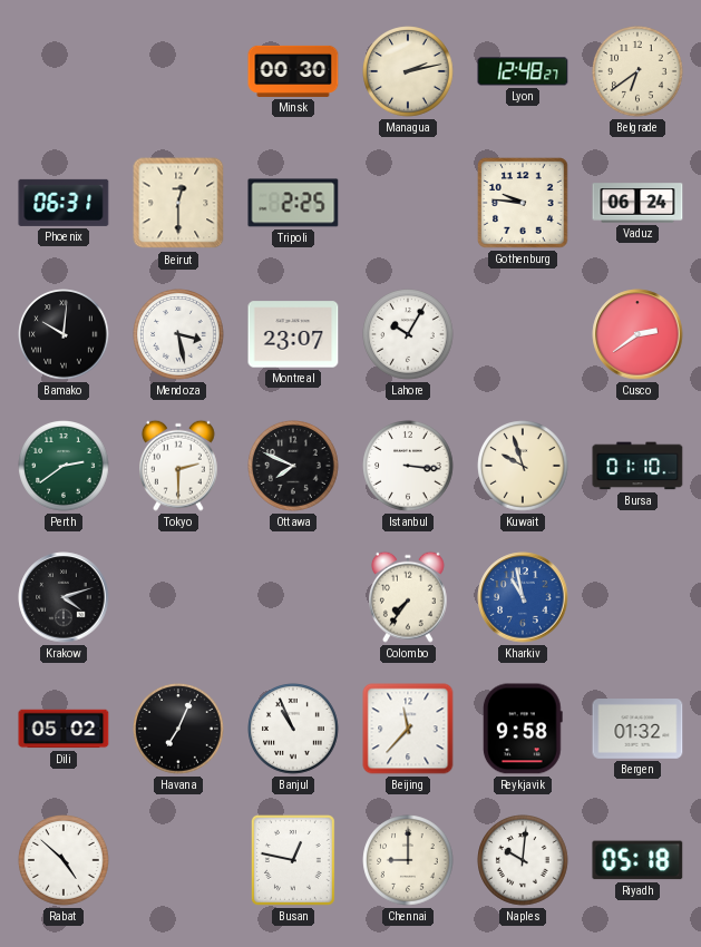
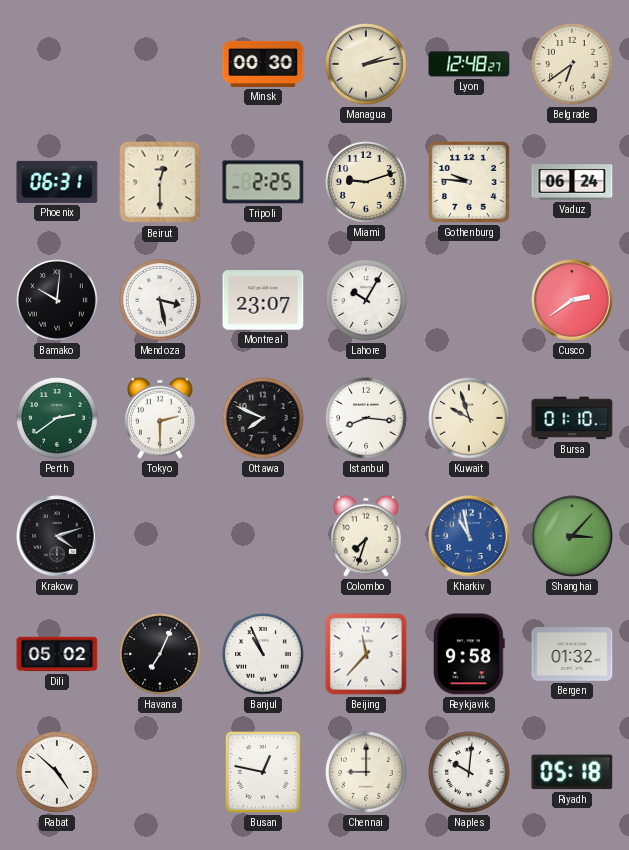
Miami: none -> 9:12 (366, 182)
Istanbul: 3:16 -> 8:16 (366, 418)
Colombo: 7:36 -> 7:33 (366, 536)
Shanghai: none -> 3:07 (572, 536)
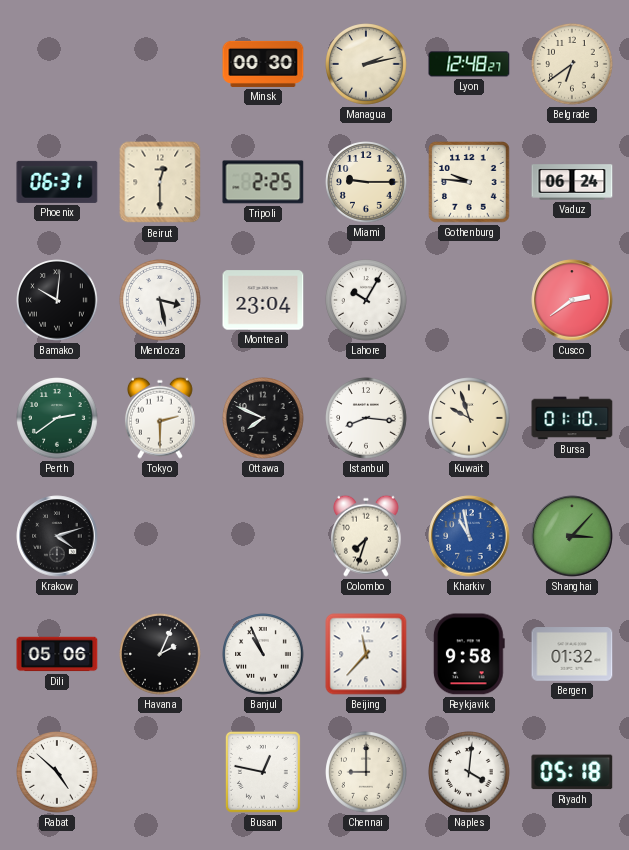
Miami: 9:12 -> 9:15 (366, 182)
Montreal: 23:07 -> 23:04 (263, 300)
Dili: 05:02 -> 05:06 (57, 654)
Havana: 7:04 -> 2:04 (160, 654)
Naples: 10:01 -> 4:01 (469, 772)
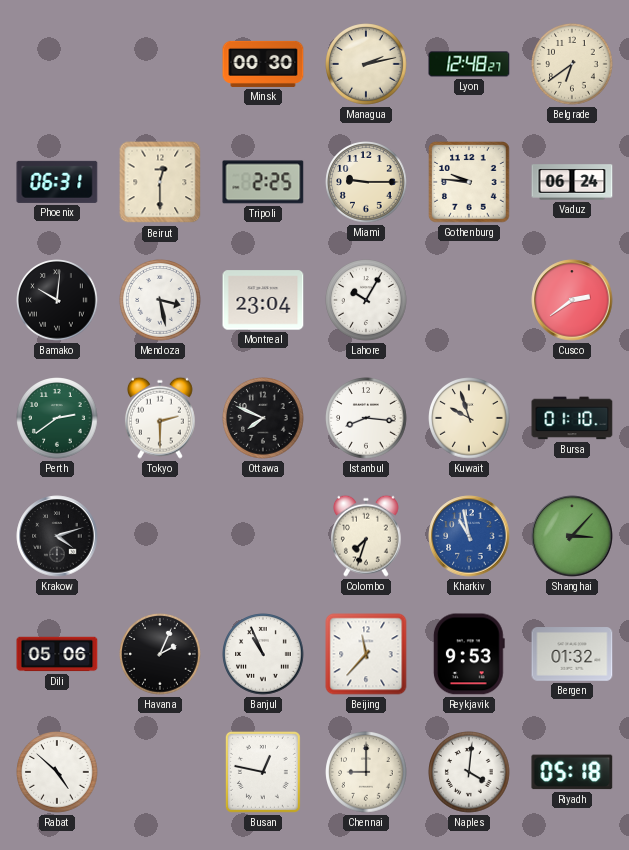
Reykjavik: 9:58 -> 9:53 (469, 654)
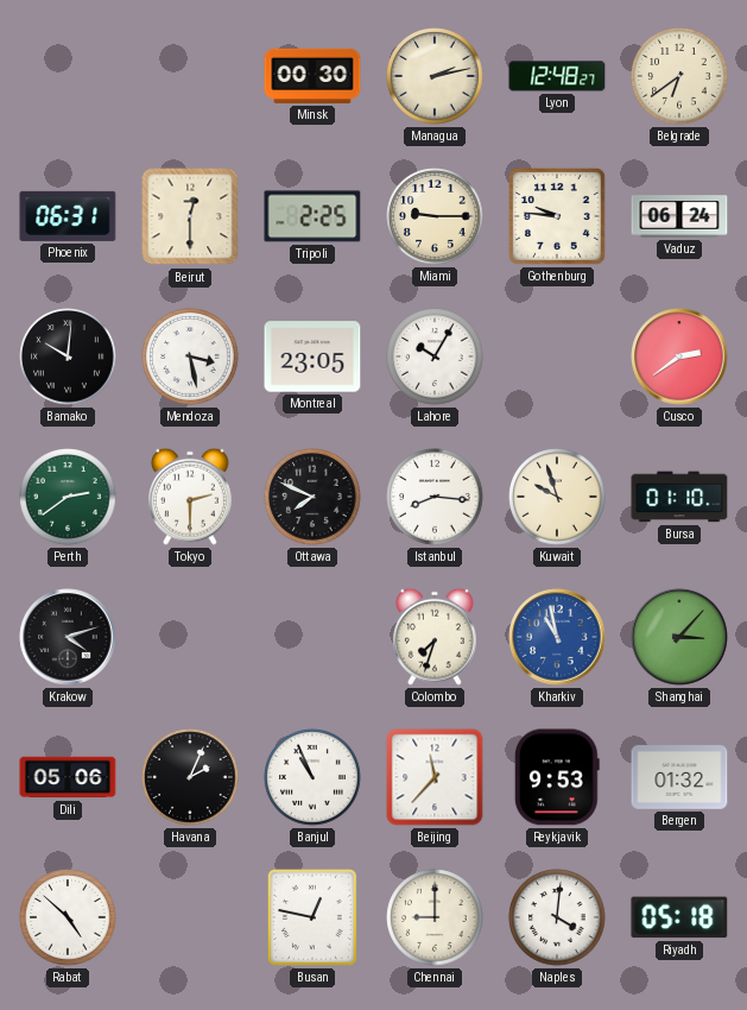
Montreal: 23:04 -> 23:05 (312, 356)
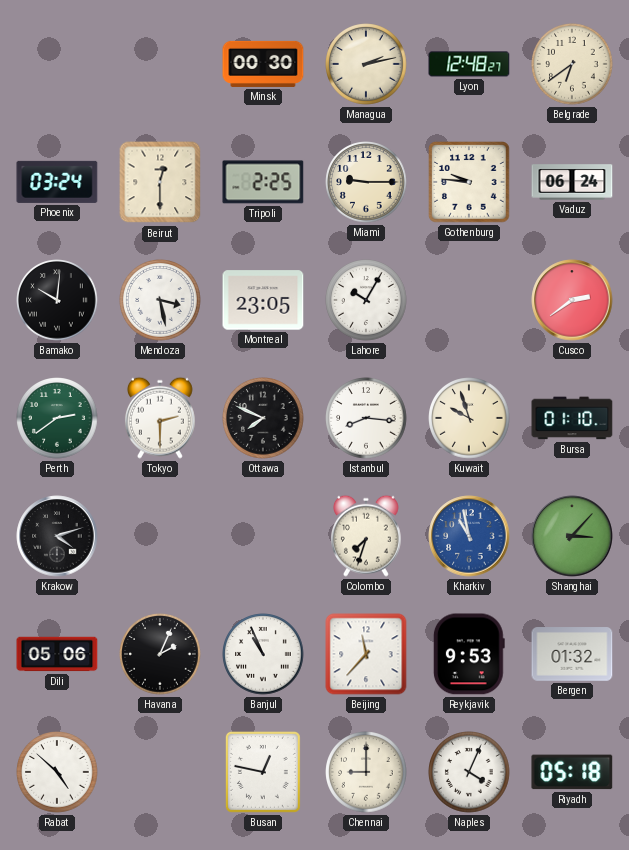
Phoenix: 06:31 -> 03:24 (57, 182)
Naples: 4:01 -> 4:04 (469, 772)
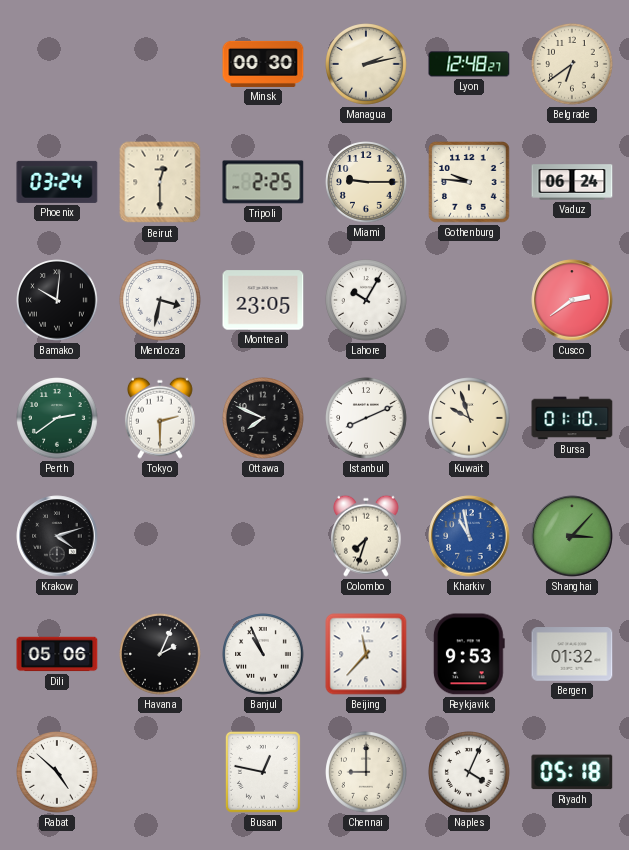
Mendoza: 3:28 -> 3:32 (160, 300)
Istanbul: 8:16 -> 8:11 (366, 418)
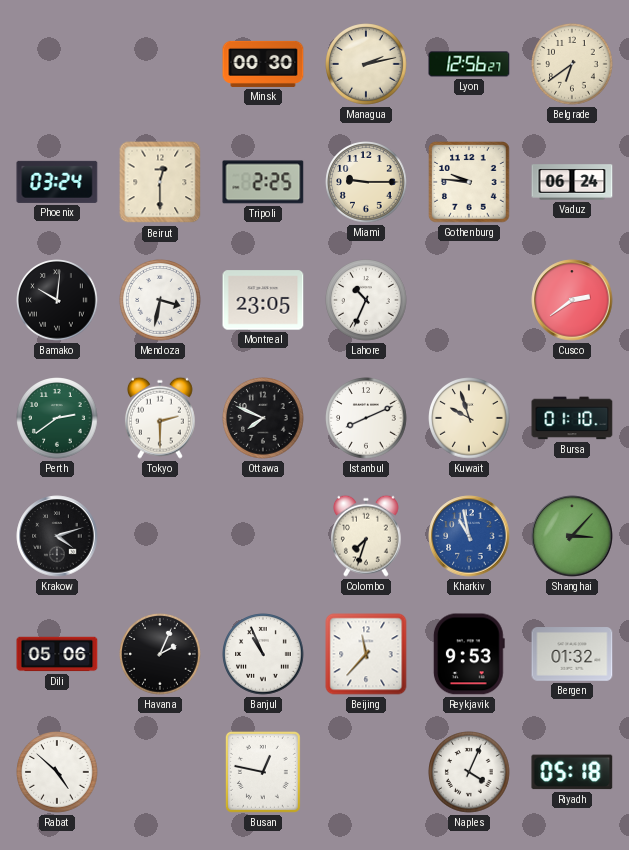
Lyon: 12:48 -> 12:56 (469, 64)
Lahore: 10:05 -> 10:34 (366, 300)
Chennai: 9:00 -> none (366, 772)
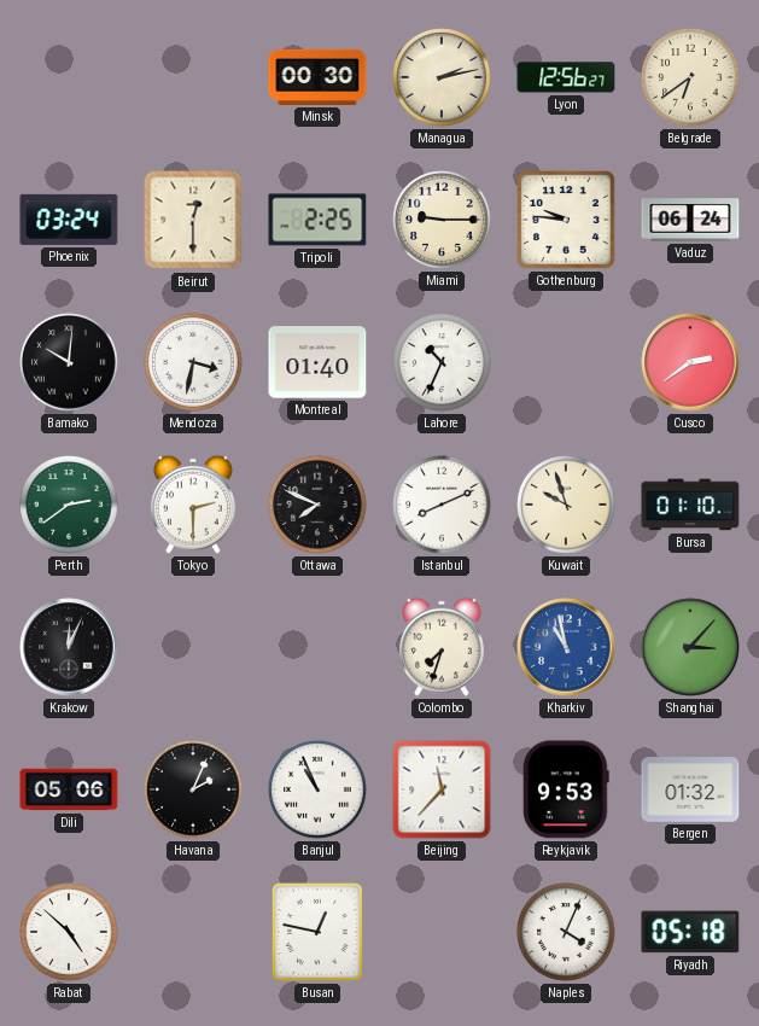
Montreal: 23:05 -> 01:40 (317, 362)
Krakow: 4:12 -> 12:04 (69, 647)
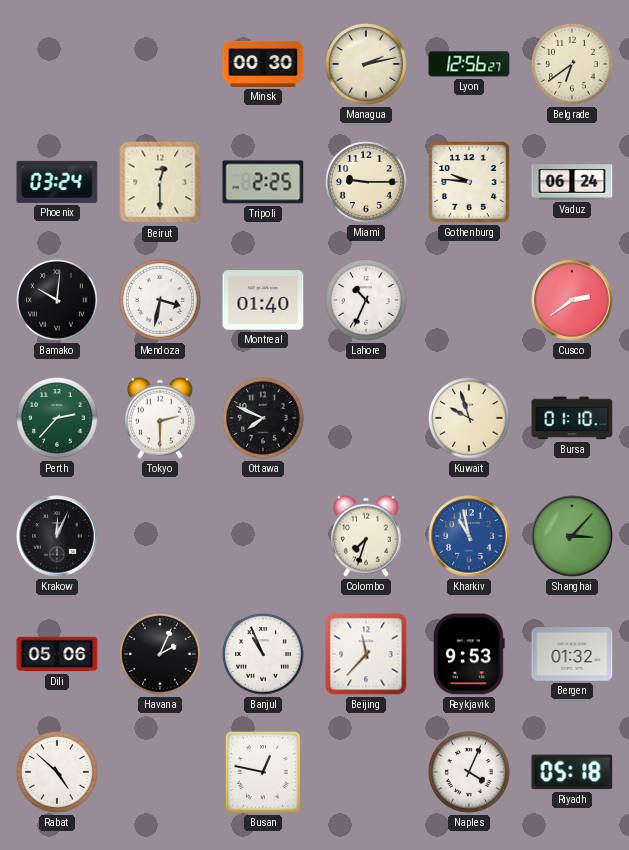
Perth: 2:39 -> 2:37 (57, 418)
Istanbul: 8:11 -> none (442, 505)
